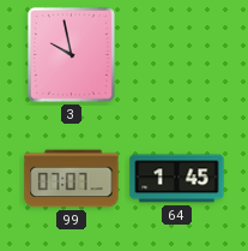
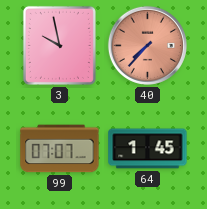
40: none -> 7:37 (147, 45)
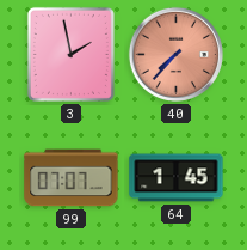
3: 9:58 -> 1:58 (70, 54)
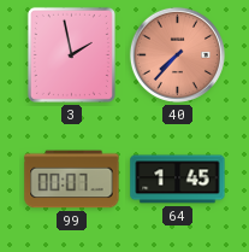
99: 07:07 -> 00:07 (72, 180)
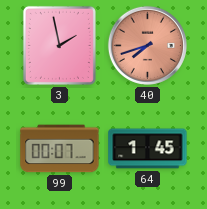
40: 7:37 -> 7:42 (147, 45)
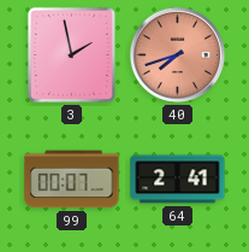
64: 1:45 -> 2:41 (178, 180)
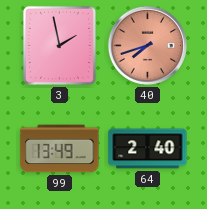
99: 00:07 -> 13:49 (60, 149)
64: 2:41 -> 2:40 (148, 149)
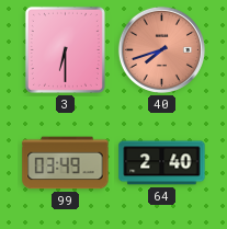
3: 1:58 -> 6:30 (65, 49)
99: 13:49 -> 03:49 (66, 163)
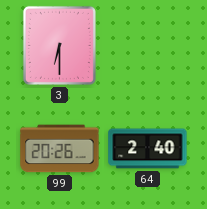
40: 7:42 -> none (161, 49)
99: 03:49 -> 20:26 (60, 149)
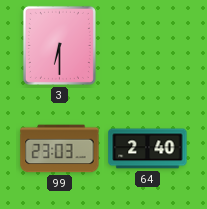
99: 20:26 -> 23:03 (60, 149)
